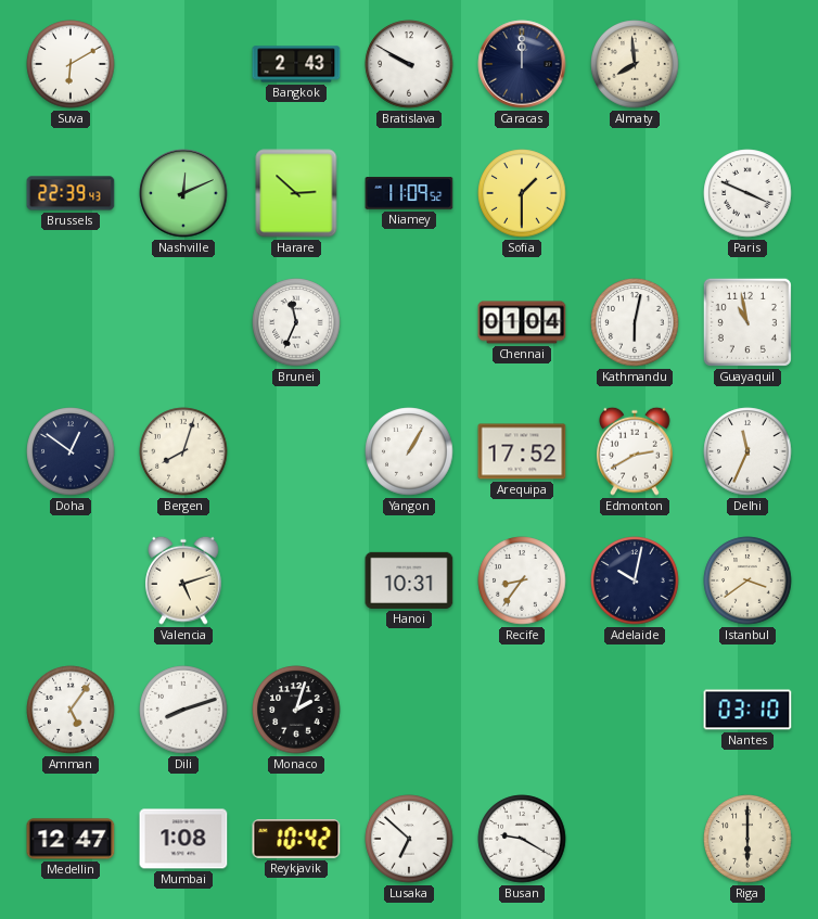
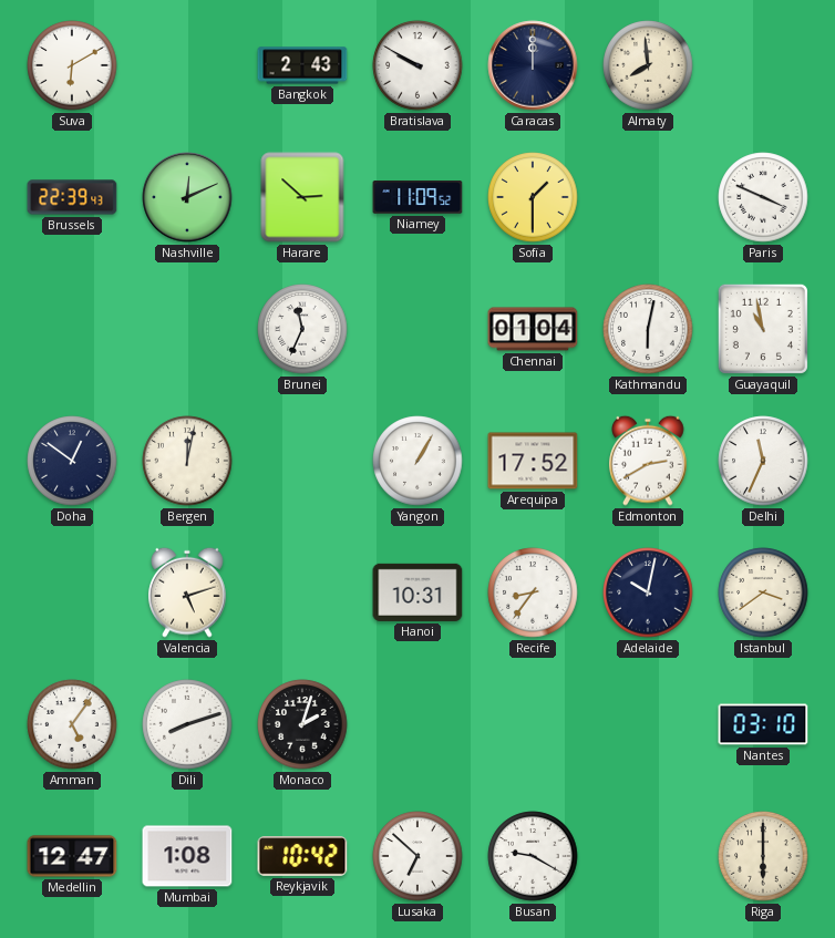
Bergen: 8:03 -> 12:02 (187, 461)
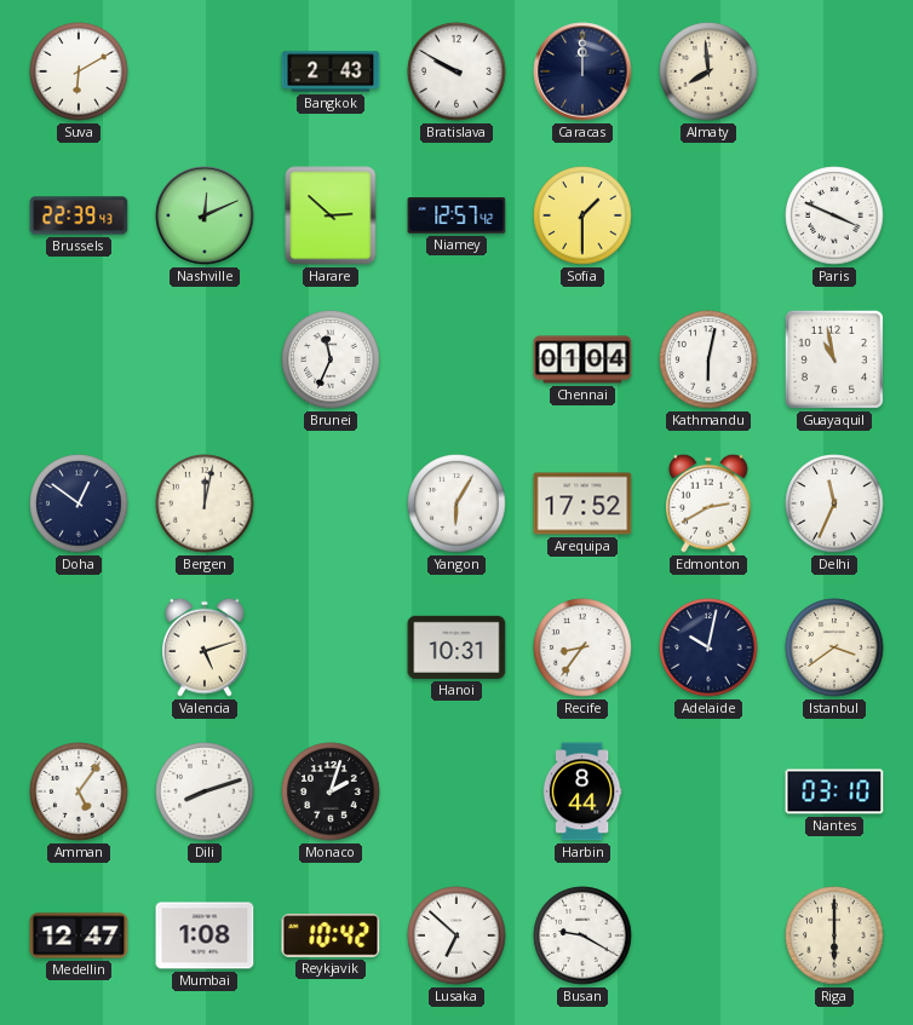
Niamey: 11:09 -> 12:57 (456, 215)
Yangon: 1:05 -> 6:05 (456, 503)
Harbin: none -> 8:44 (582, 791)
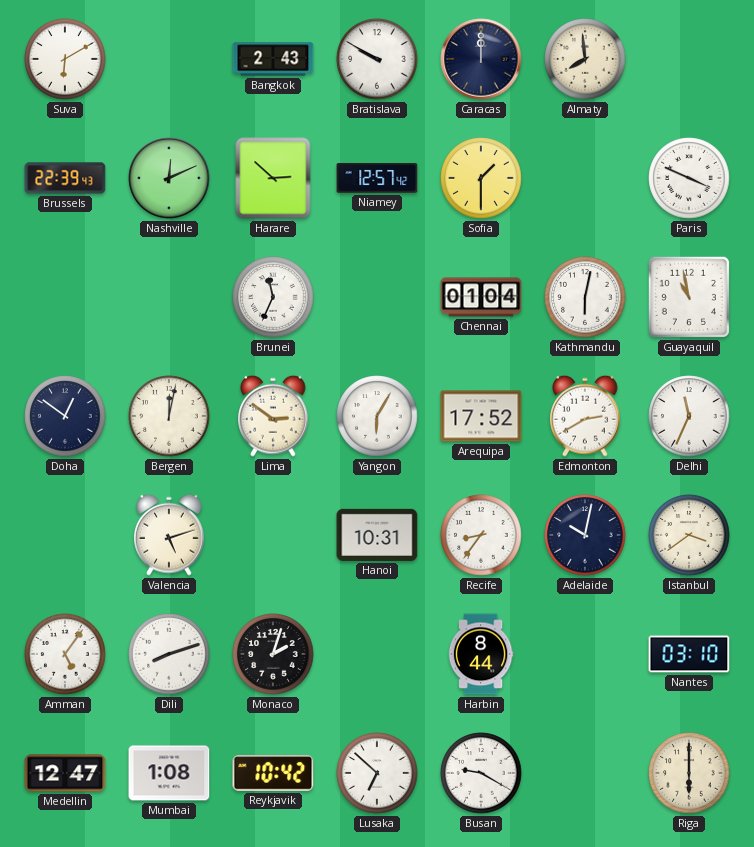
Lima: none -> 2:51 (273, 416)
